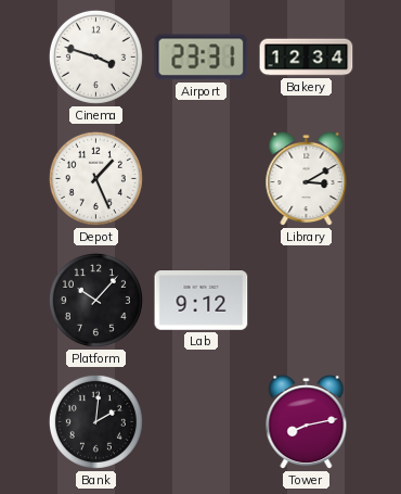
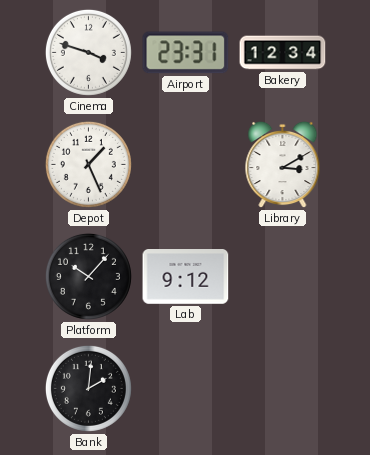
Tower: 8:13 -> none (307, 422)
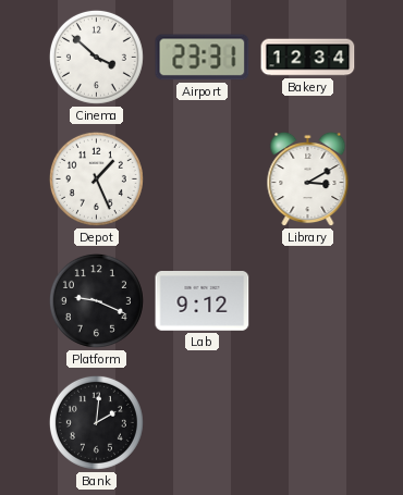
Cinema: 3:48 -> 3:52 (96, 57)
Platform: 10:07 -> 9:19 (96, 300)
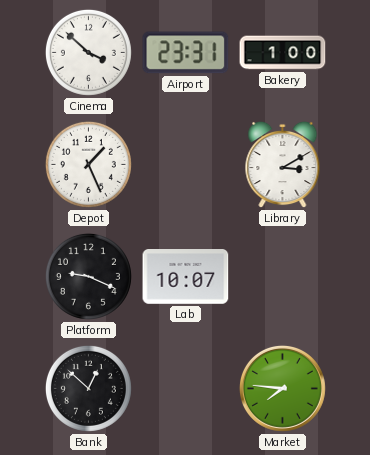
Bakery: 12:34 -> 1:00 (283, 53)
Lab: 9:12 -> 10:07 (186, 277)
Bank: 2:01 -> 12:52 (88, 388)
Market: none -> 7:46 (282, 388)
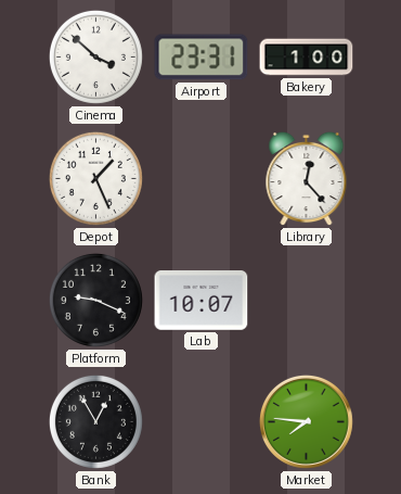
Library: 3:10 -> 12:23 (307, 179)
Bank: 12:52 -> 12:55 (95, 421)
